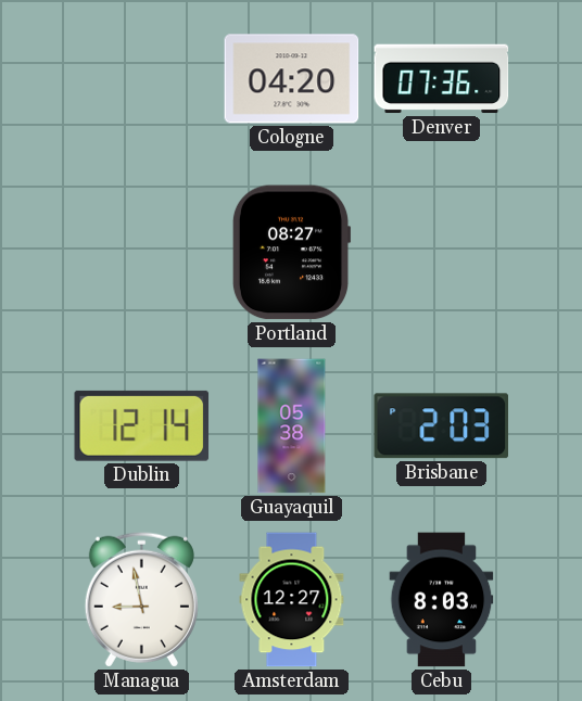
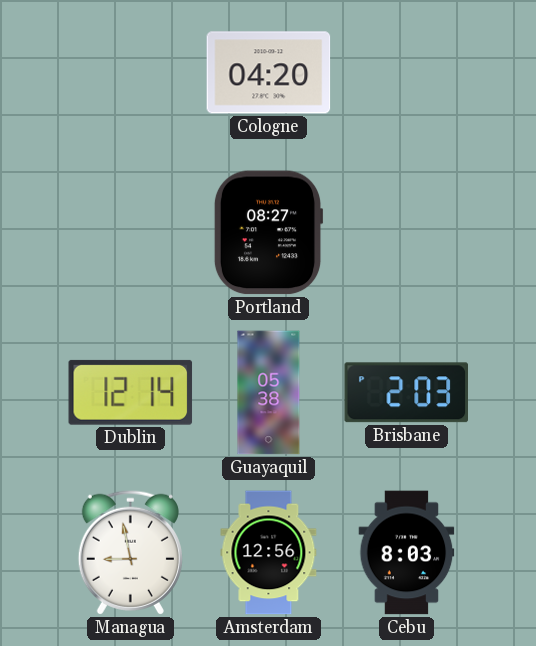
Denver: 07:36 -> none (442, 79)
Amsterdam: 12:27 -> 12:56 (269, 553)
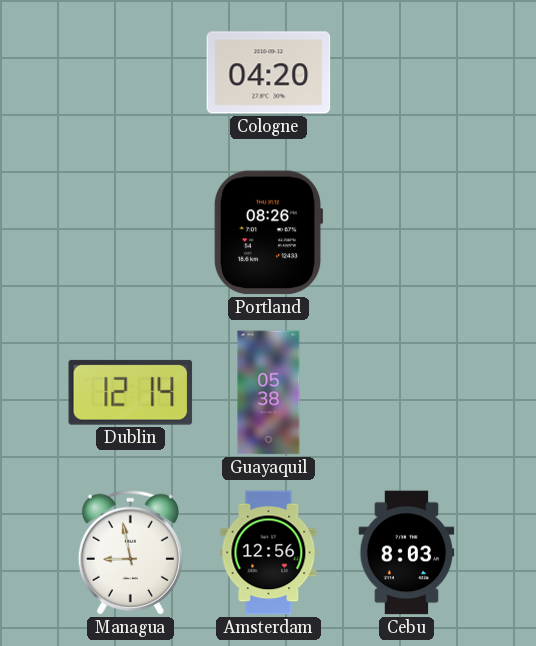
Portland: 08:27 -> 08:26 (268, 233)
Brisbane: 2:03 -> none (406, 393)
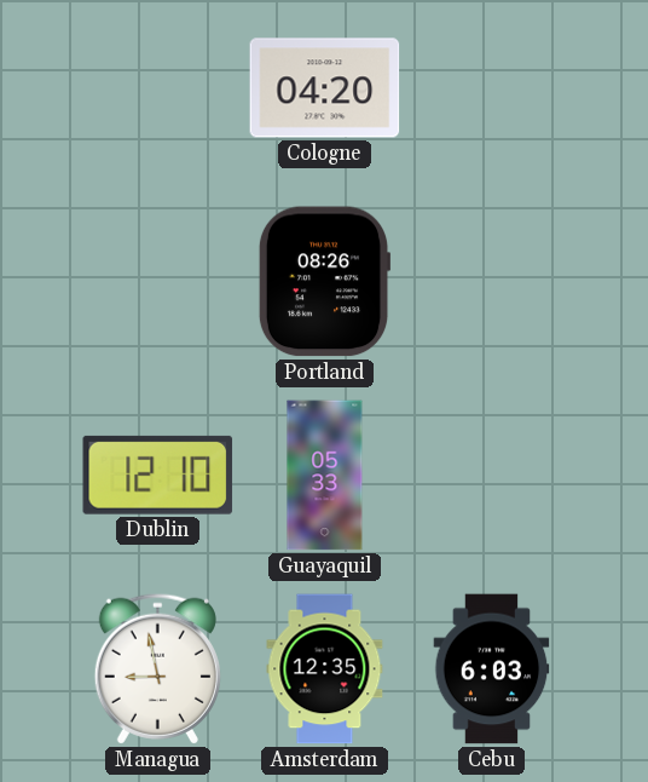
Dublin: 12:14 -> 12:10 (157, 475)
Guayaquil: 05:38 -> 05:33 (325, 476)
Amsterdam: 12:56 -> 12:35 (325, 669)
Cebu: 8:03 -> 6:03 (492, 669)
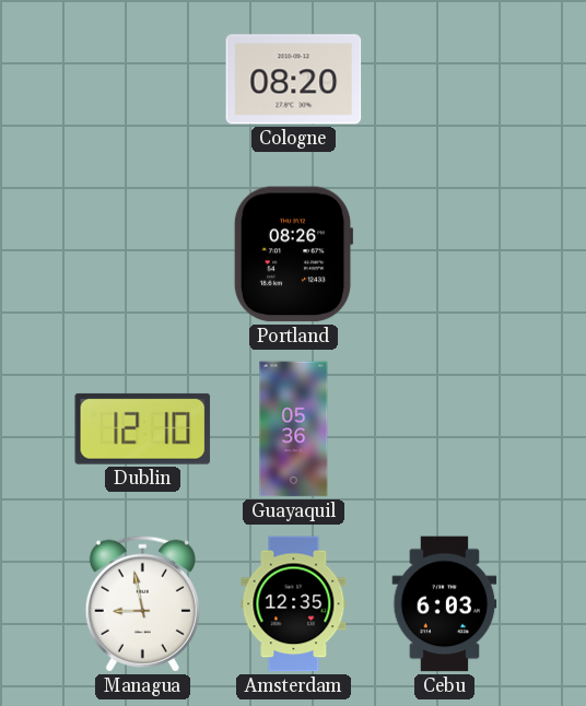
Cologne: 04:20 -> 08:20 (294, 80)
Guayaquil: 05:33 -> 05:36 (294, 430)
